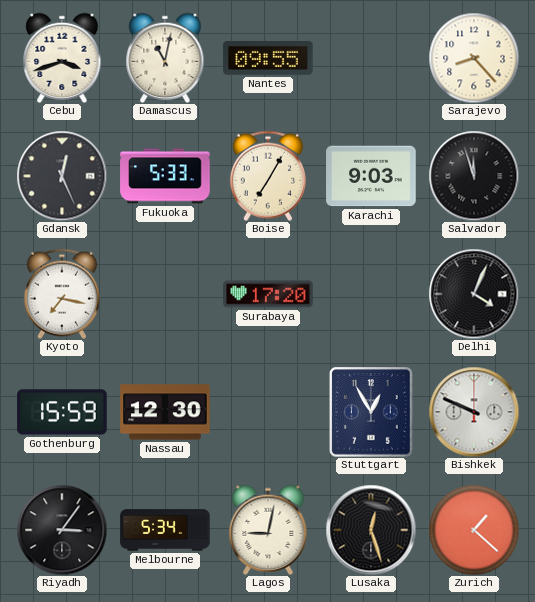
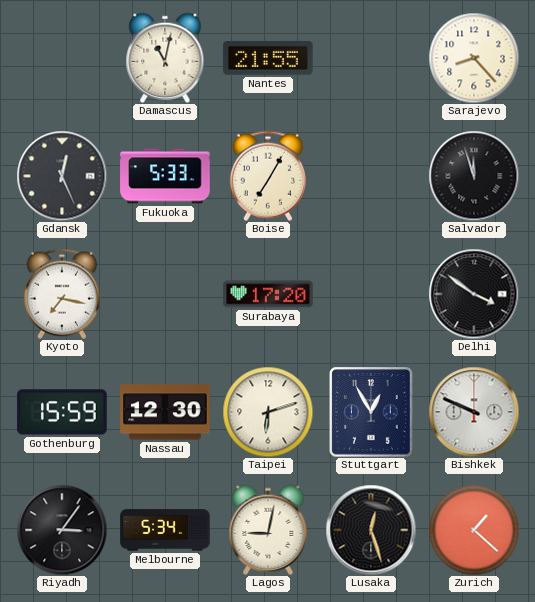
Cebu: 3:42 -> none (62, 58)
Nantes: 09:55 -> 21:55 (268, 58)
Karachi: 9:03 -> none (371, 176)
Delhi: 4:04 -> 3:51 (474, 294)
Taipei: none -> 6:12 (268, 412)
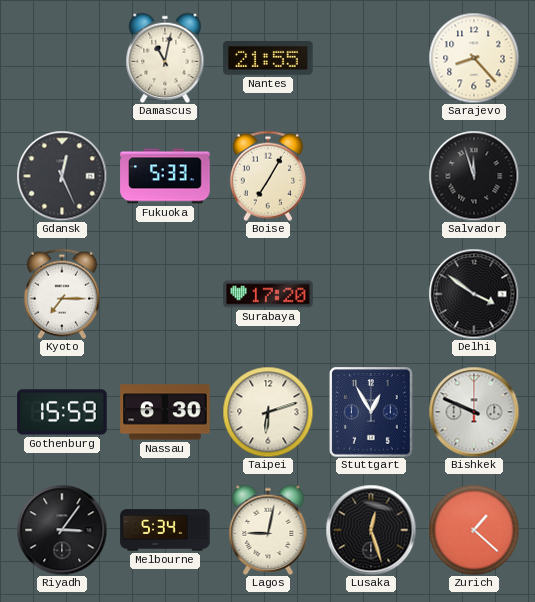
Kyoto: 7:17 -> 7:15 (62, 294)
Nassau: 12:30 -> 6:30 (165, 412)
